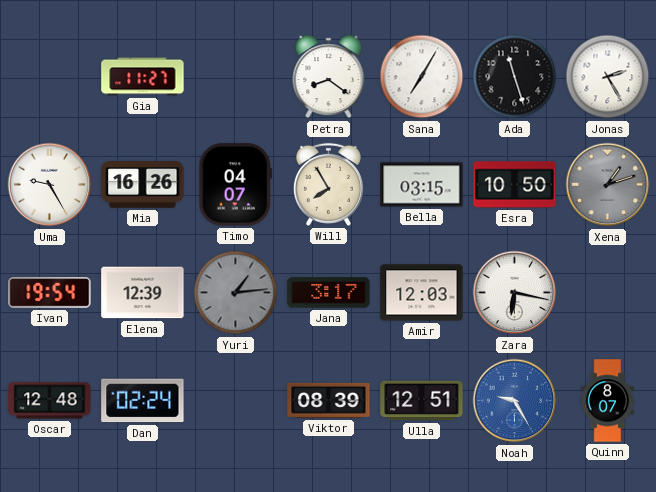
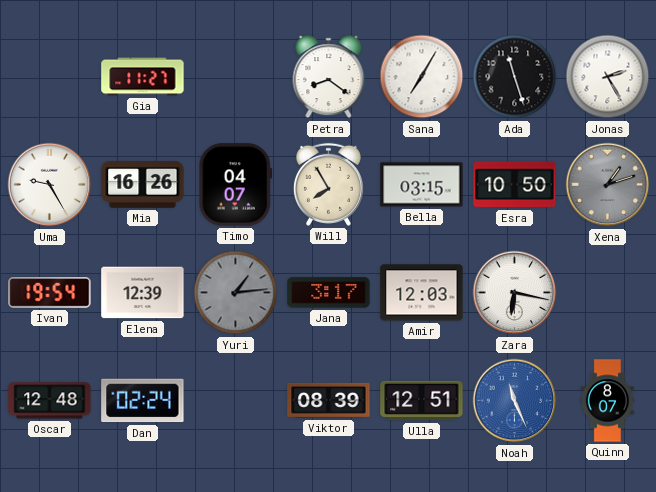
Noah: 9:25 -> 11:26 (515, 401)
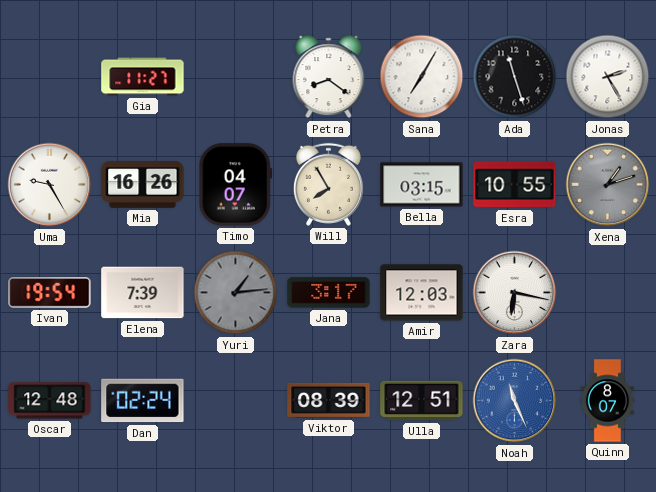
Esra: 10:50 -> 10:55 (515, 185)
Elena: 12:39 -> 7:39 (143, 293)
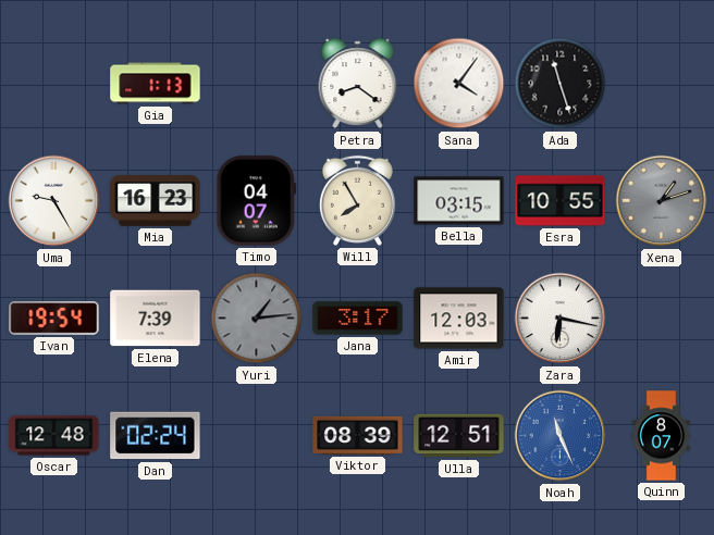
Gia: 11:27 -> 1:13 (156, 84)
Sana: 7:05 -> 4:06 (459, 84)
Jonas: 2:25 -> none (608, 77)
Mia: 16:26 -> 16:23 (156, 201)
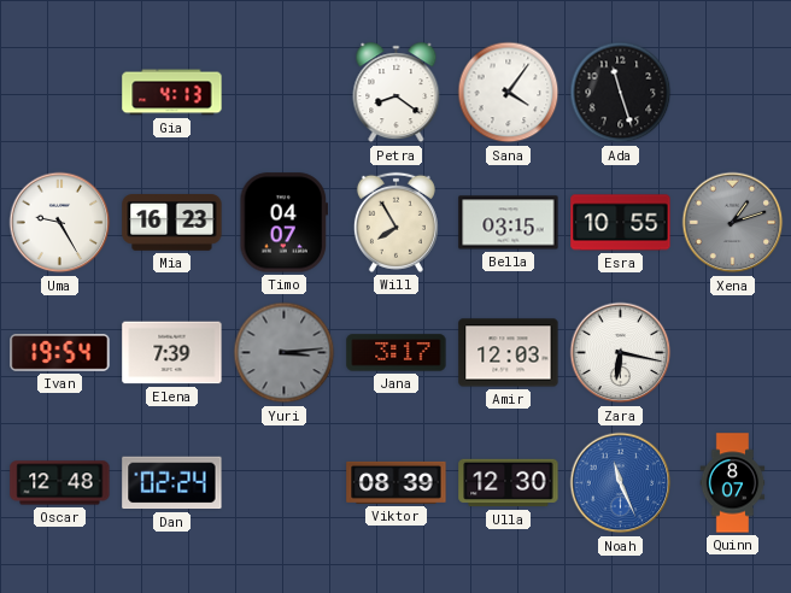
Gia: 1:13 -> 4:13 (172, 93)
Yuri: 1:14 -> 3:14 (285, 353)
Ulla: 12:51 -> 12:30 (509, 483)
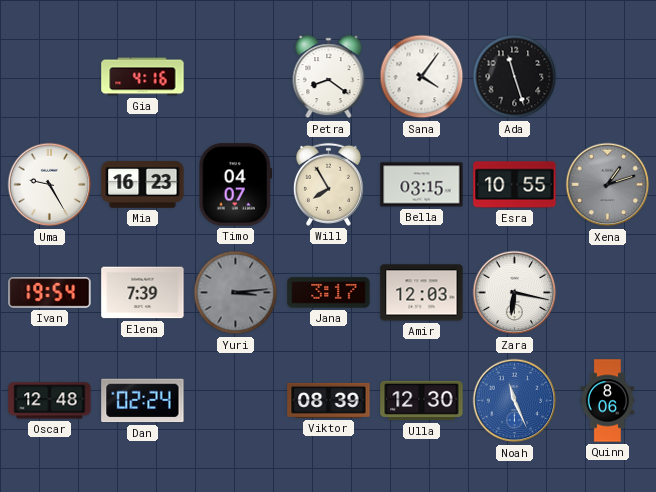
Gia: 4:13 -> 4:16 (143, 77)
Quinn: 8:07 -> 8:06 (608, 401)
